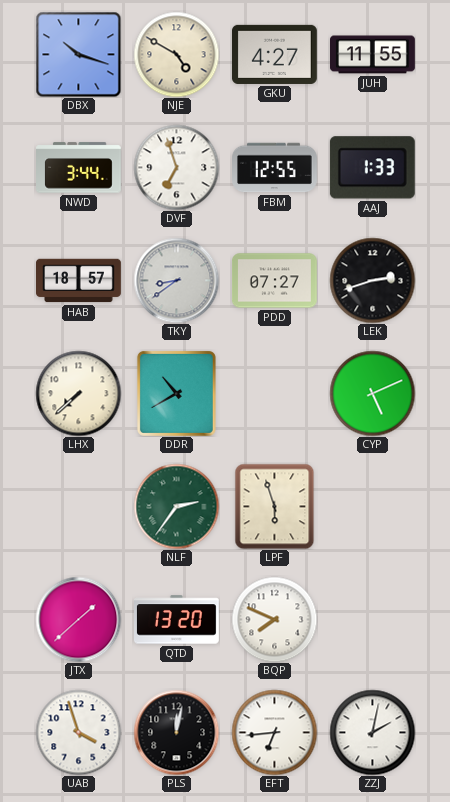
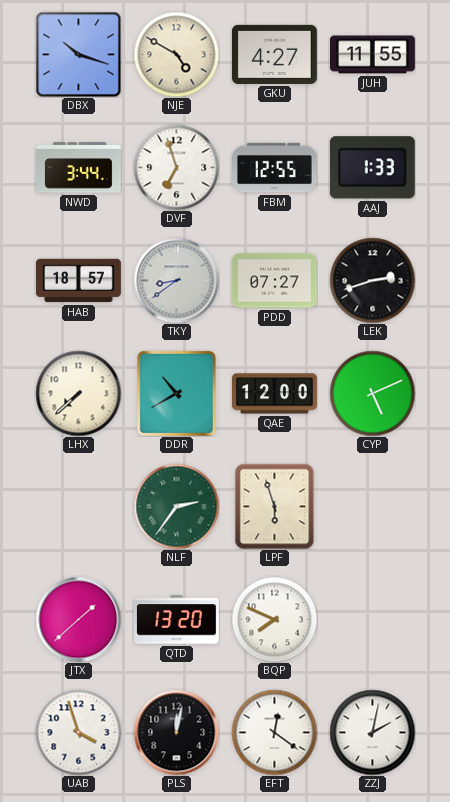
QAE: none -> 12:00 (275, 394)
EFT: 6:44 -> 12:21 (274, 732)
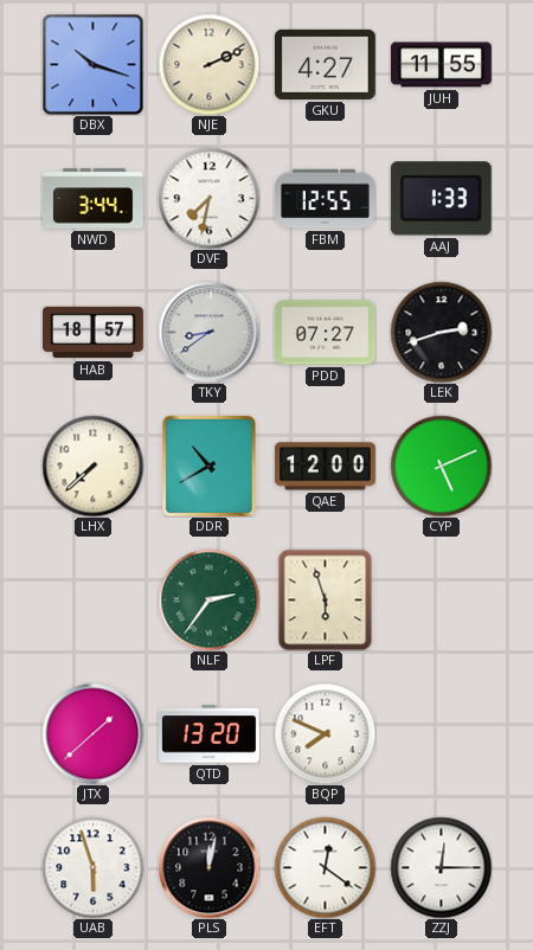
NJE: 4:50 -> 2:11 (208, 64)
DVF: 6:57 -> 7:32 (208, 198)
UAB: 3:57 -> 5:57 (92, 867)
ZZJ: 2:02 -> 12:15 (441, 867)
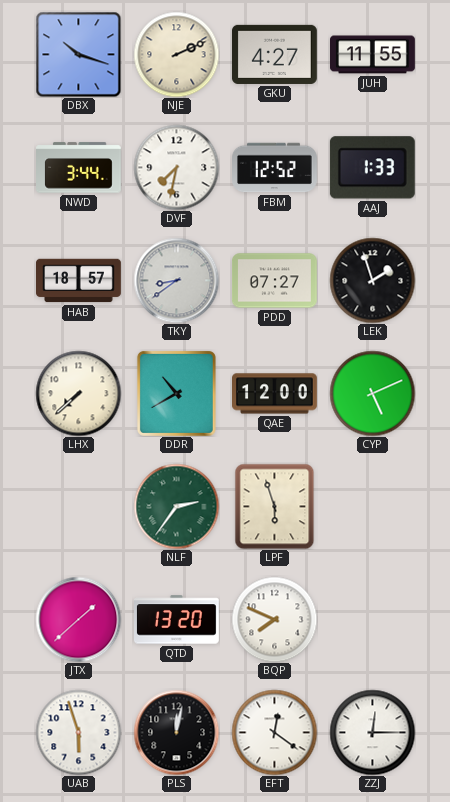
FBM: 12:55 -> 12:52 (275, 168)
LEK: 2:42 -> 1:57 (372, 280)
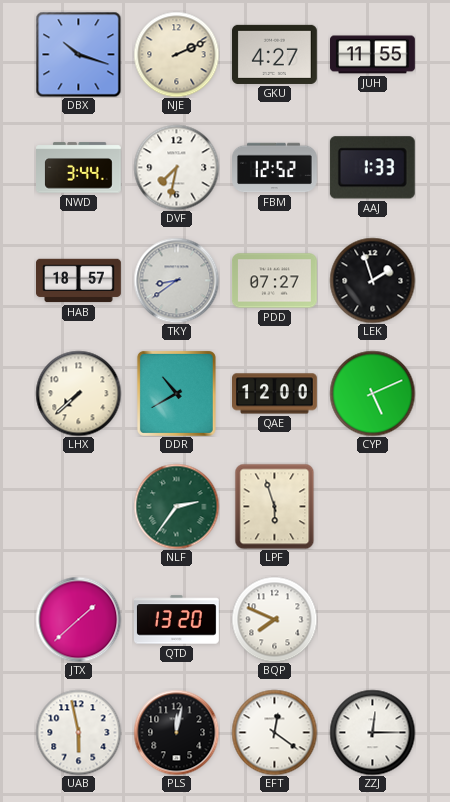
UAB: 5:57 -> 5:58 (78, 732)
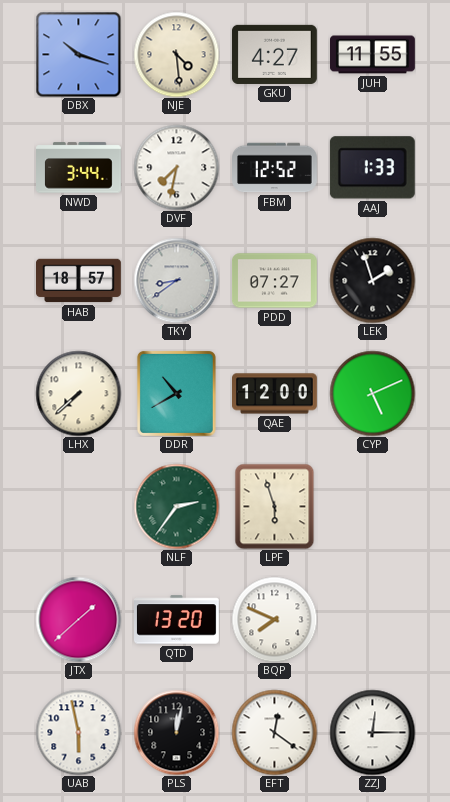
NJE: 2:11 -> 4:29 (176, 54)
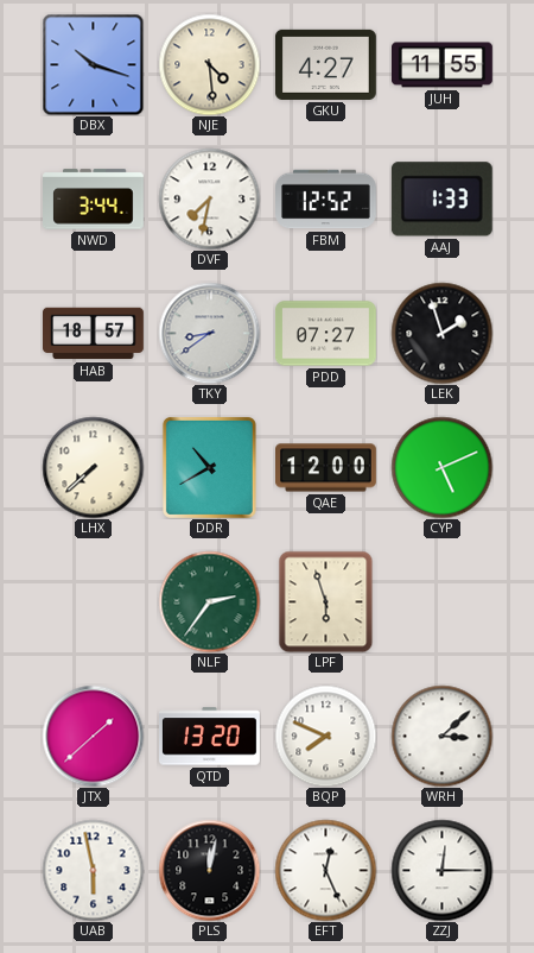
WRH: none -> 3:08 (441, 736)
EFT: 12:21 -> 12:26 (325, 870)
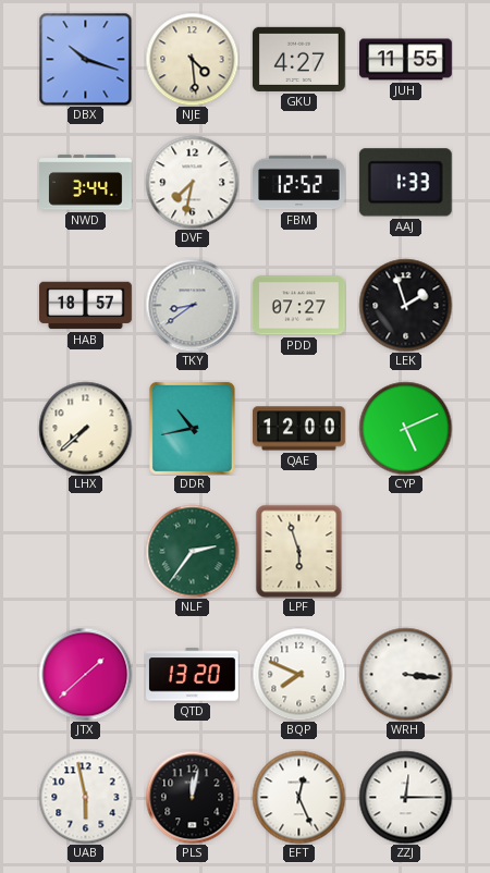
DDR: 10:40 -> 10:43 (192, 428)
WRH: 3:08 -> 3:16 (405, 674)
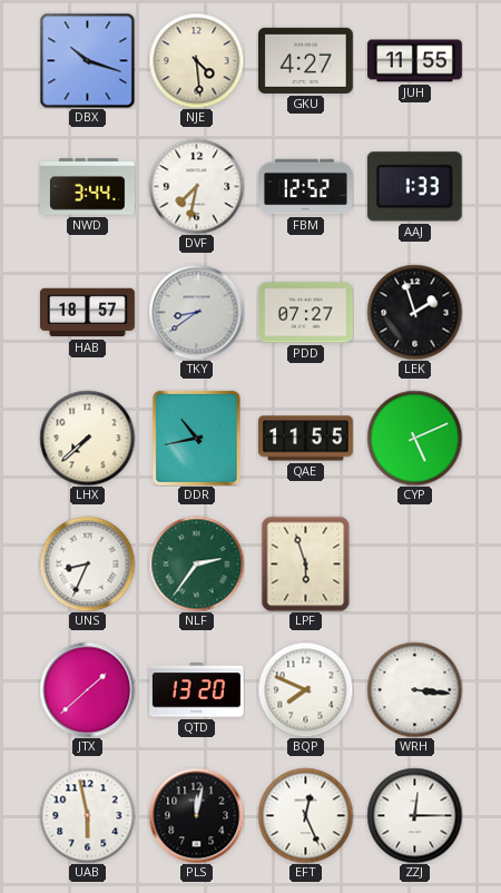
QAE: 12:00 -> 11:55 (306, 439)
UNS: none -> 8:34 (87, 563)
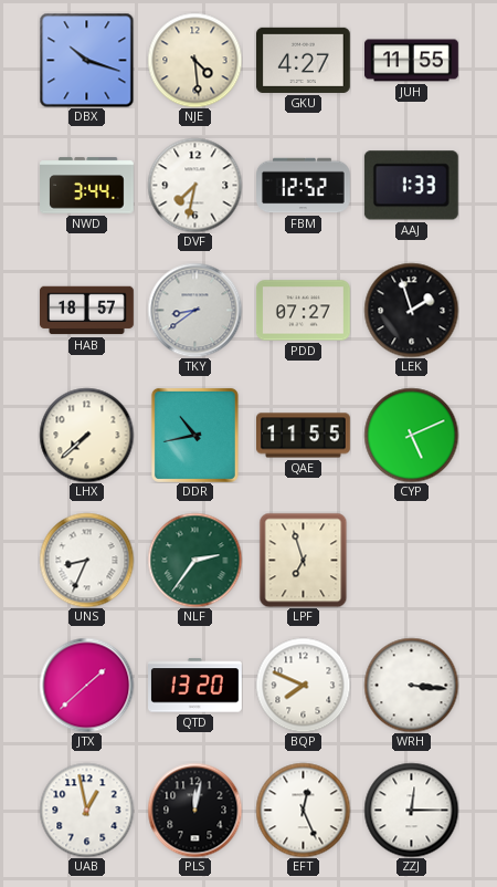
LPF: 5:57 -> 6:57 (304, 560)
UAB: 5:58 -> 12:58 (86, 810)
